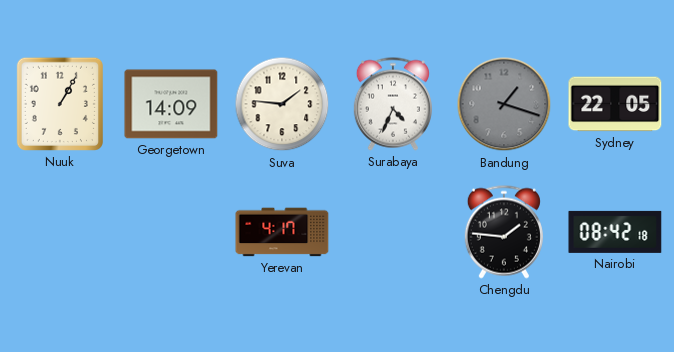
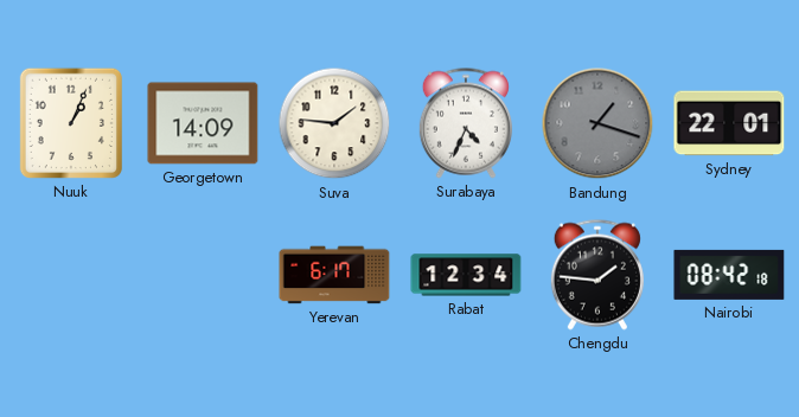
Nuuk: 1:05 -> 1:04 (71, 123)
Sydney: 22:05 -> 22:01 (729, 123)
Yerevan: 4:17 -> 6:17 (334, 275)
Rabat: none -> 12:34 (466, 275)
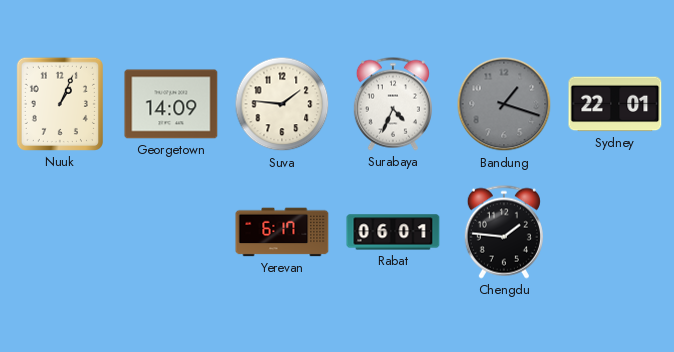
Rabat: 12:34 -> 06:01 (393, 232)
Nairobi: 08:42 -> none (729, 275)
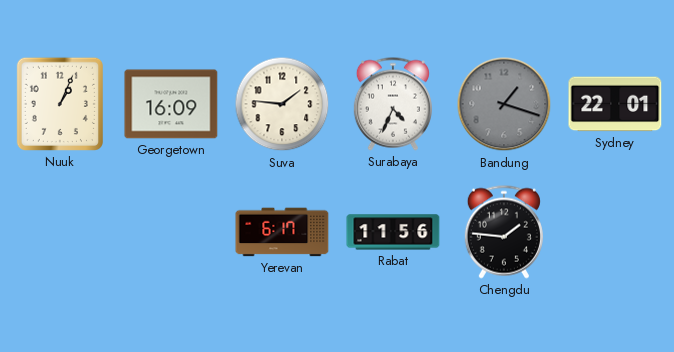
Georgetown: 14:09 -> 16:09 (171, 104)
Rabat: 06:01 -> 11:56 (393, 232)
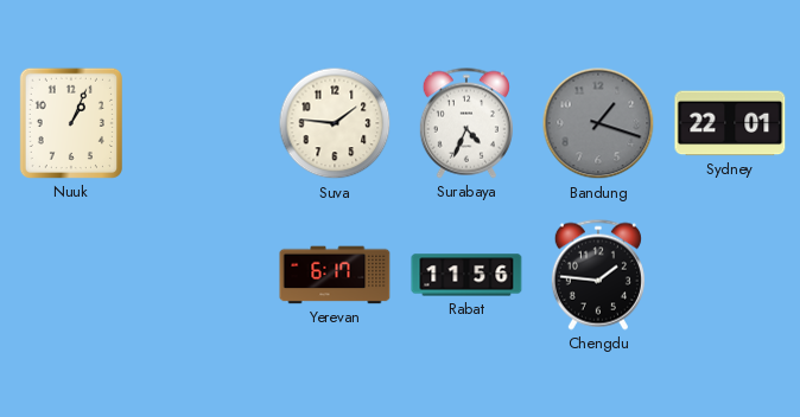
Georgetown: 16:09 -> none (171, 104)
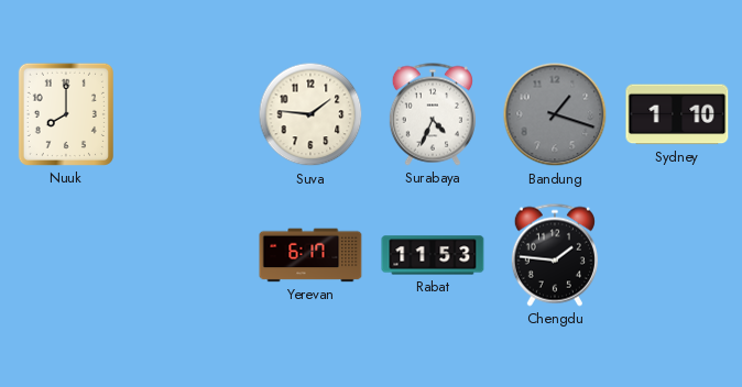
Nuuk: 1:04 -> 8:00 (66, 114)
Sydney: 22:01 -> 1:10 (677, 114)
Rabat: 11:56 -> 11:53 (433, 255)
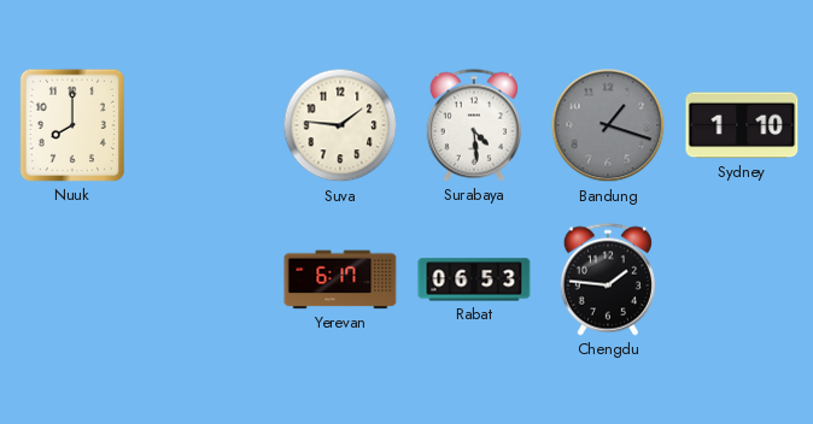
Surabaya: 4:34 -> 4:29 (474, 125)
Rabat: 11:53 -> 06:53 (474, 279)
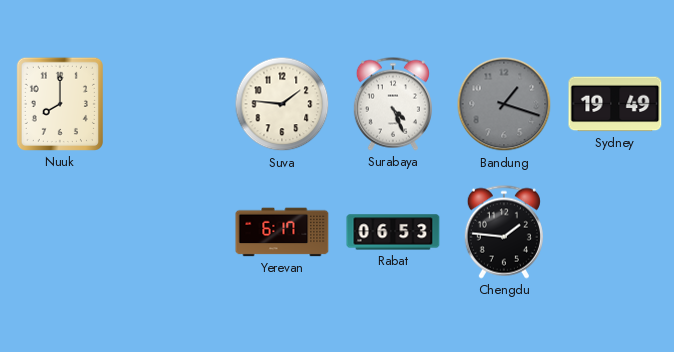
Surabaya: 4:29 -> 4:26 (393, 104)
Sydney: 1:10 -> 19:49 (615, 104)
